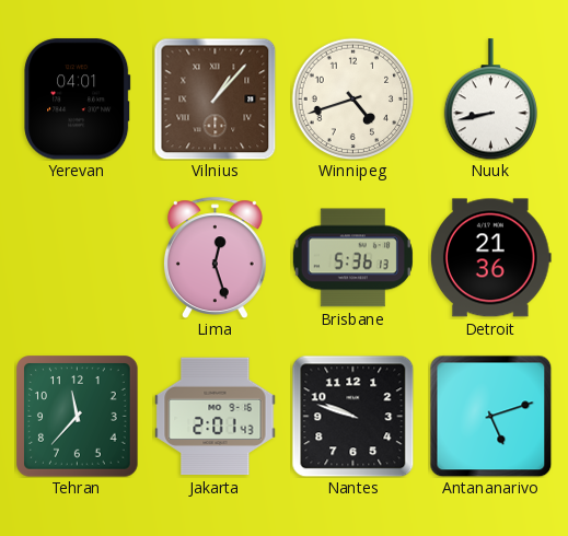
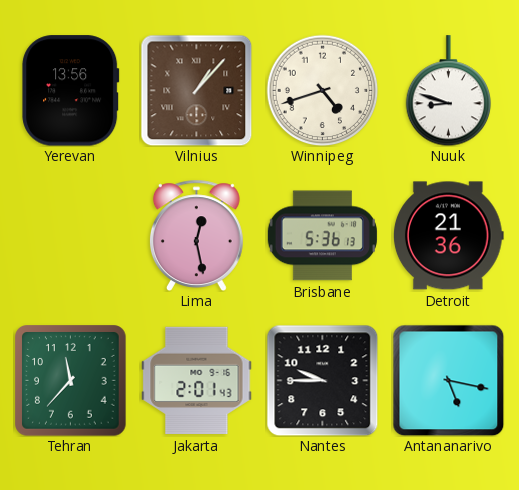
Yerevan: 04:01 -> 13:56 (71, 91)
Nuuk: 8:43 -> 8:48 (449, 91)
Lima: 12:27 -> 12:28 (196, 235)
Nantes: 9:48 -> 9:45 (322, 380)
Antananarivo: 5:12 -> 5:17 (448, 380)
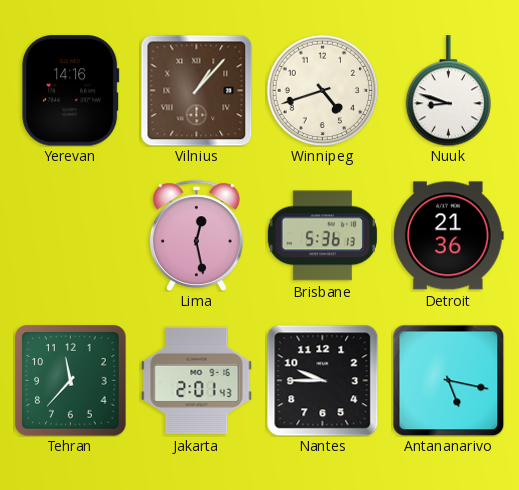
Yerevan: 13:56 -> 14:16 (71, 91)
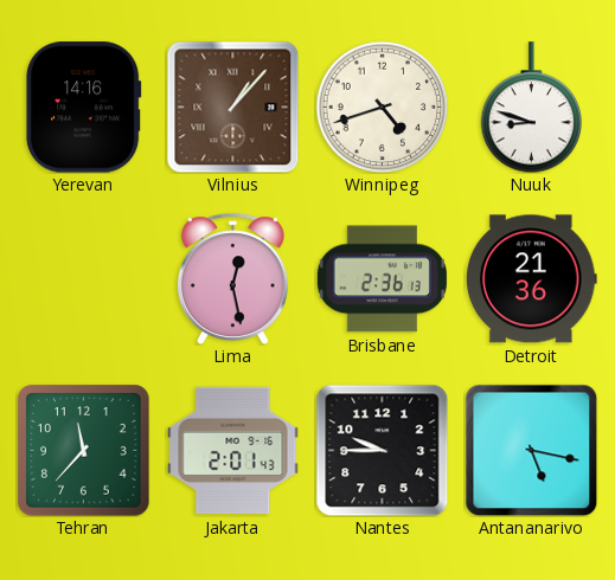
Brisbane: 5:36 -> 2:36 (382, 279)
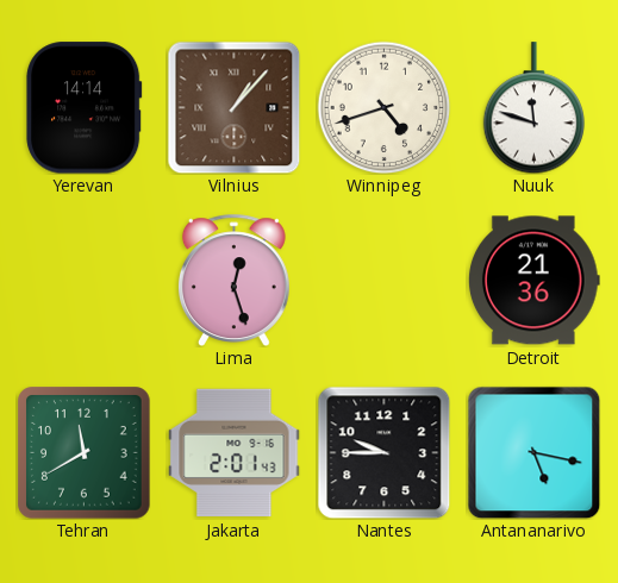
Yerevan: 14:16 -> 14:14 (85, 108)
Nuuk: 8:48 -> 11:48 (535, 108)
Lima: 12:28 -> 12:27 (233, 280)
Brisbane: 2:36 -> none (382, 279)
Tehran: 11:37 -> 11:40 (85, 453)
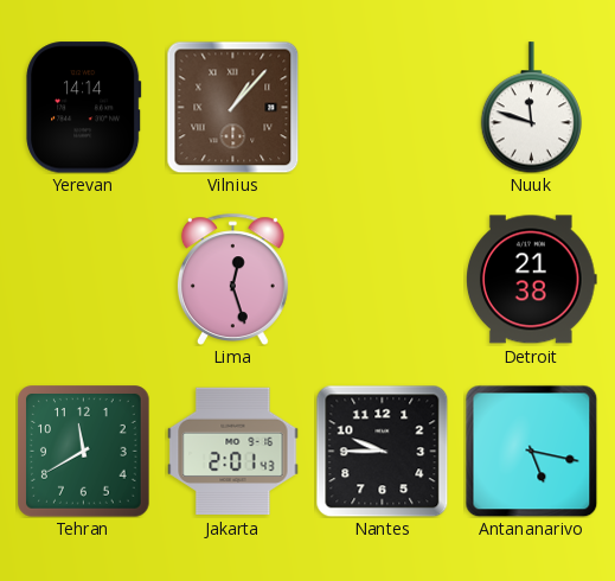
Winnipeg: 4:42 -> none (383, 107)
Detroit: 21:36 -> 21:38 (532, 280)
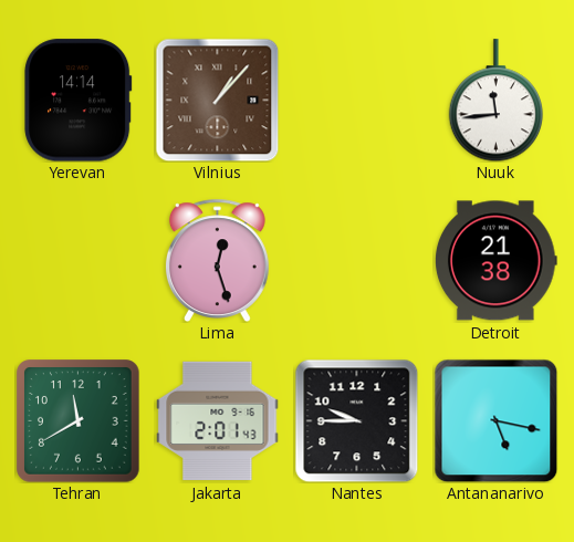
Nuuk: 11:48 -> 11:44 (497, 101)
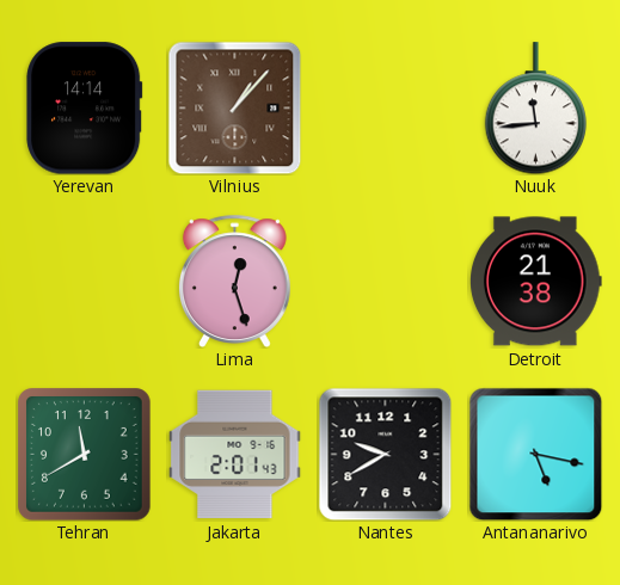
Nantes: 9:45 -> 9:40 (385, 454)
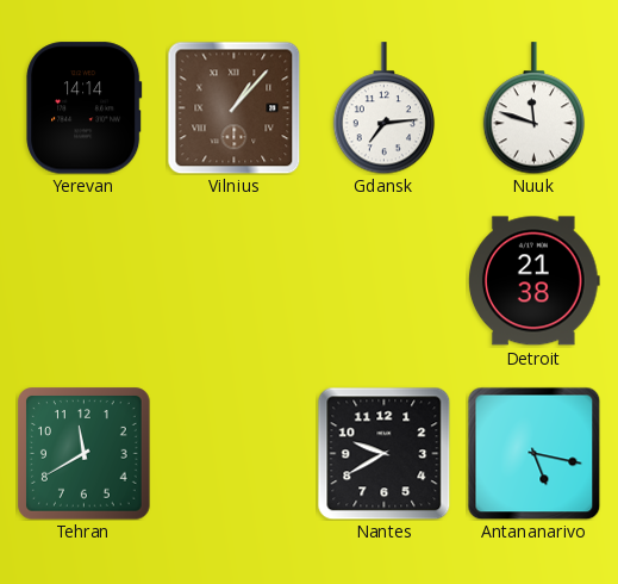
Gdansk: none -> 7:14 (385, 108)
Nuuk: 11:44 -> 11:48 (535, 108)
Lima: 12:27 -> none (234, 281)
Jakarta: 2:01 -> none (235, 455)
